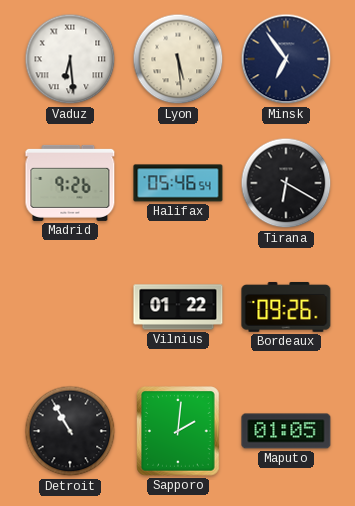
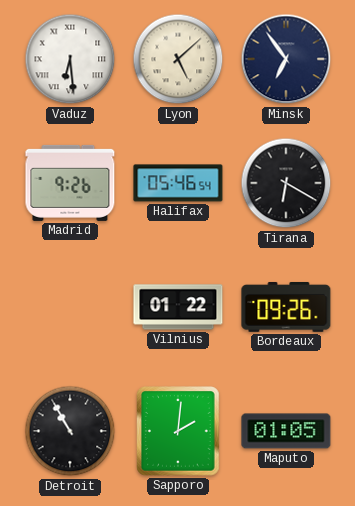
Lyon: 5:29 -> 5:08 (178, 59)
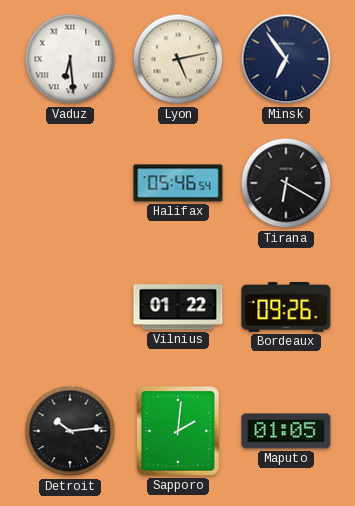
Lyon: 5:08 -> 5:13 (178, 59)
Madrid: 9:26 -> none (70, 183)
Detroit: 10:55 -> 10:14 (70, 431)
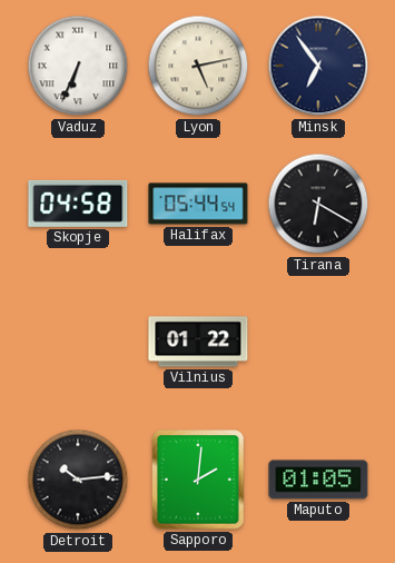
Vaduz: 6:29 -> 6:34 (78, 66)
Skopje: none -> 04:58 (78, 204)
Halifax: 05:46 -> 05:44 (198, 204)
Bordeaux: 09:26 -> none (286, 307)
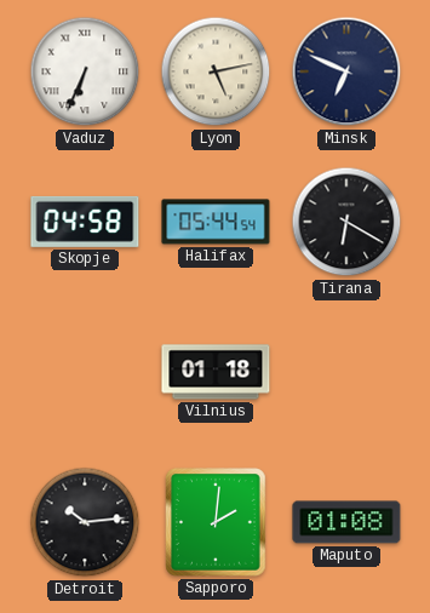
Minsk: 6:54 -> 6:49 (346, 71)
Vilnius: 01:22 -> 01:18 (216, 372)
Maputo: 01:05 -> 01:08 (346, 522)
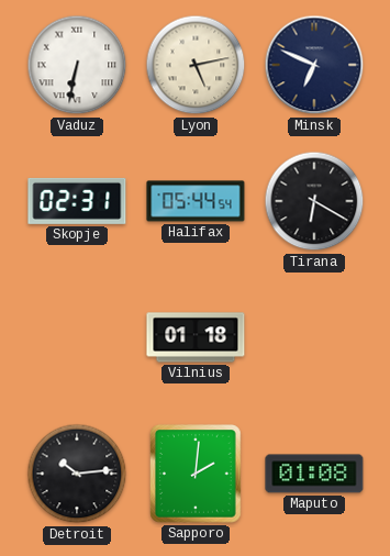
Vaduz: 6:34 -> 6:32 (77, 65)
Skopje: 04:58 -> 02:31 (77, 201)
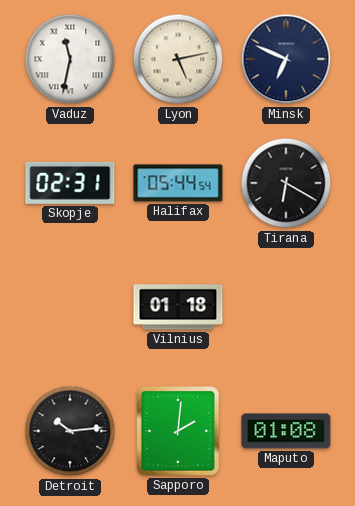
Vaduz: 6:32 -> 11:32 (70, 59)
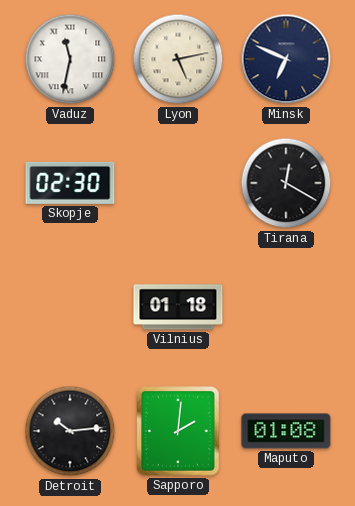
Skopje: 02:31 -> 02:30 (70, 183)
Halifax: 05:44 -> none (178, 183)
Tirana: 6:20 -> 12:20 (286, 183)
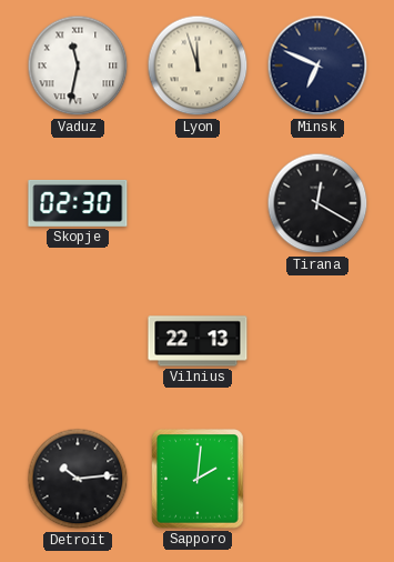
Lyon: 5:13 -> 11:57 (198, 66)
Vilnius: 01:18 -> 22:13 (198, 341)
Maputo: 01:08 -> none (286, 431)
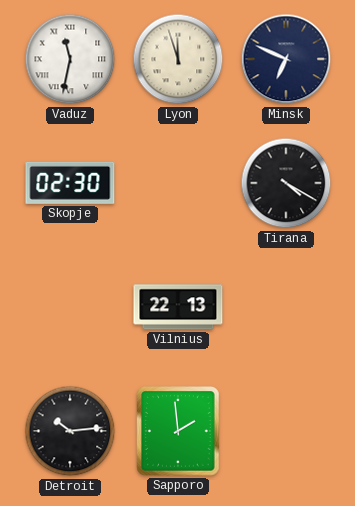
Tirana: 12:20 -> 4:20 (286, 183)
Sapporo: 2:01 -> 1:59 (178, 431)
